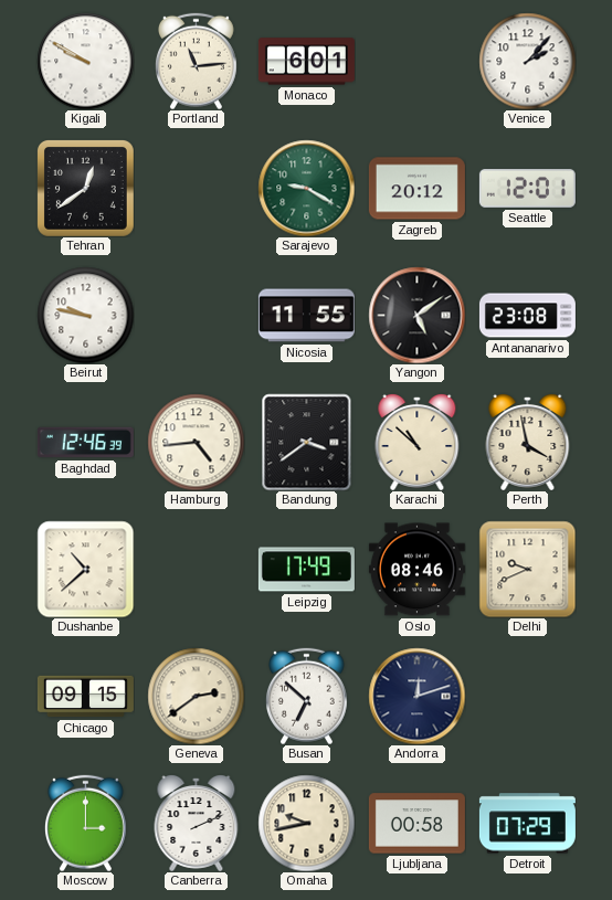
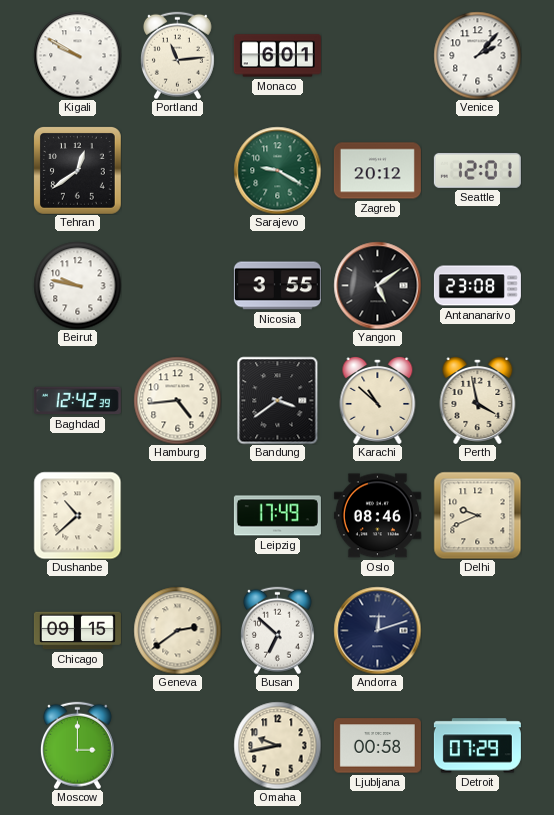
Nicosia: 11:55 -> 3:55 (277, 286)
Baghdad: 12:46 -> 12:42 (77, 401)
Canberra: 2:11 -> none (197, 823)
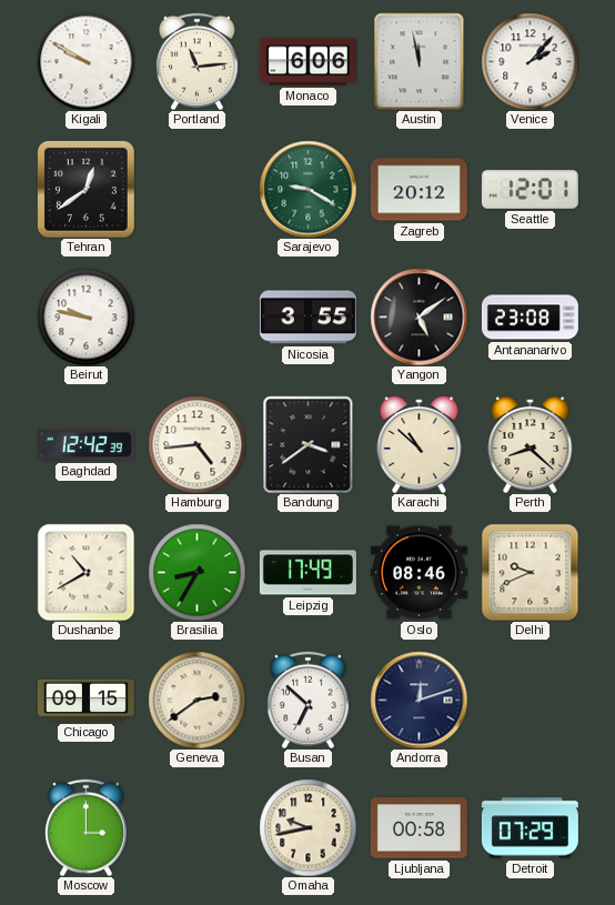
Monaco: 6:01 -> 6:06 (307, 62)
Austin: none -> 11:58 (420, 61)
Perth: 3:58 -> 8:22 (531, 444)
Dushanbe: 10:38 -> 10:40 (85, 572)
Brasilia: none -> 8:35 (196, 572)
